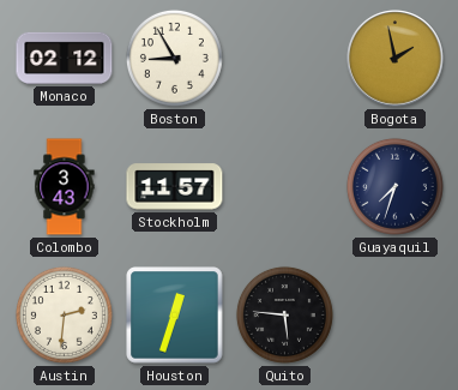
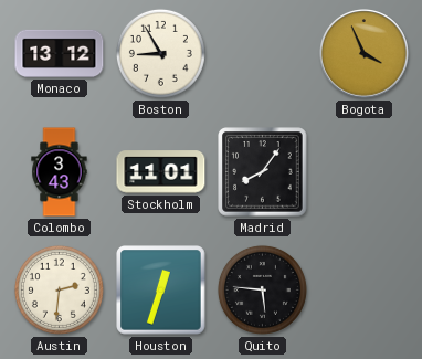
Monaco: 02:12 -> 13:12 (60, 53)
Bogota: 1:58 -> 3:56 (365, 54)
Stockholm: 11:57 -> 11:01 (161, 172)
Madrid: none -> 8:06 (263, 172)
Guayaquil: 7:33 -> none (394, 186)
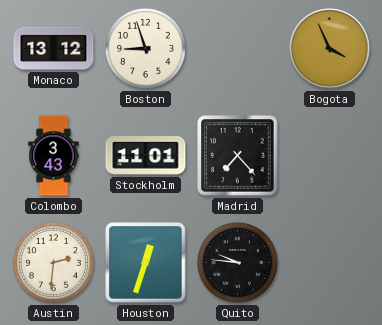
Boston: 8:55 -> 8:57 (145, 48)
Madrid: 8:06 -> 7:23 (238, 156)
Quito: 5:46 -> 9:46 (237, 262)
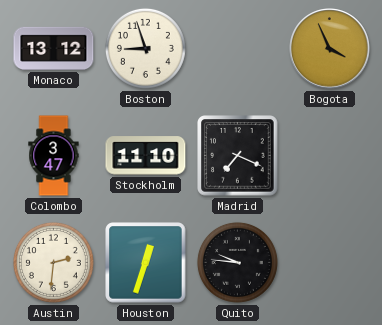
Colombo: 3:43 -> 3:47 (54, 156)
Stockholm: 11:01 -> 11:10 (146, 156)
Madrid: 7:23 -> 7:19 (238, 156)
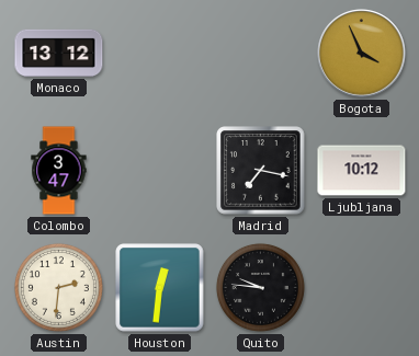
Boston: 8:57 -> none (145, 48)
Stockholm: 11:10 -> none (146, 156)
Madrid: 7:19 -> 7:17 (261, 171)
Ljubljana: none -> 10:12 (362, 171)
Houston: 12:33 -> 12:31 (160, 288)
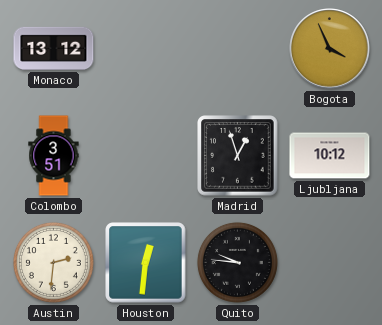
Colombo: 3:47 -> 3:51 (54, 156)
Madrid: 7:17 -> 12:57 (238, 156)
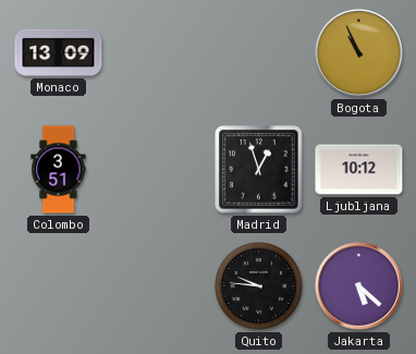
Monaco: 13:12 -> 13:09 (59, 52)
Bogota: 3:56 -> 10:56 (359, 53)
Austin: 2:31 -> none (53, 262)
Houston: 12:31 -> none (146, 263)
Jakarta: none -> 5:22 (359, 286)
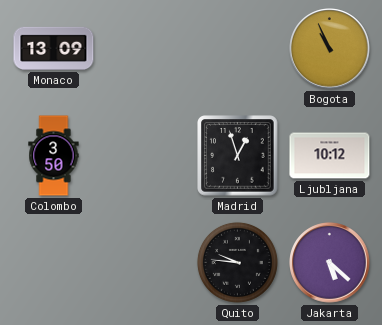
Colombo: 3:51 -> 3:50 (54, 156)
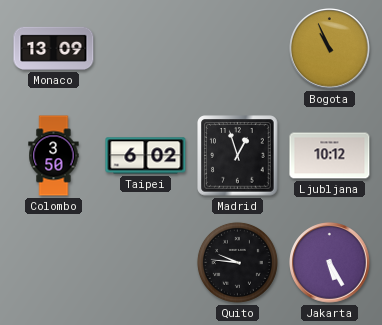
Taipei: none -> 6:02 (146, 156)
Jakarta: 5:22 -> 5:25 (330, 263)
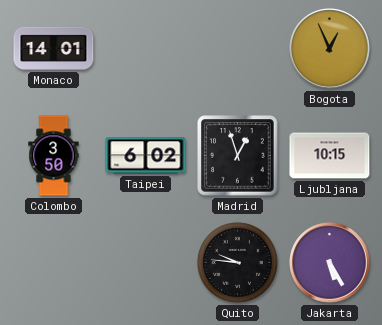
Monaco: 13:09 -> 14:01 (54, 48)
Bogota: 10:56 -> 12:56 (330, 49)
Ljubljana: 10:12 -> 10:15 (330, 156)
